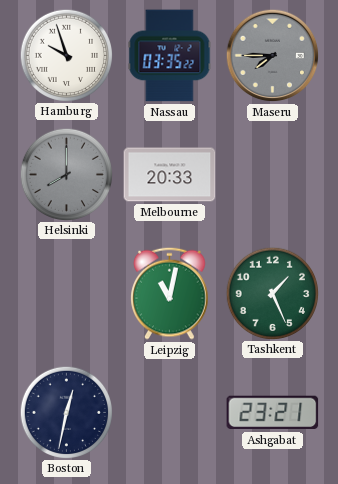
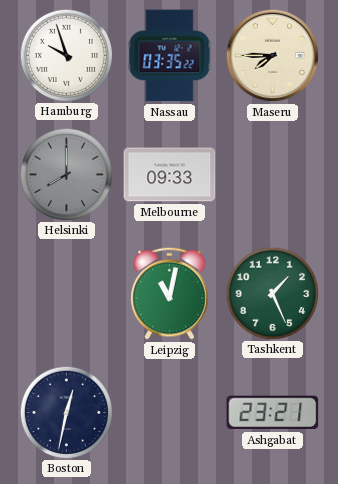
Maseru dial: grey -> cream (273, 56)
Melbourne: 20:33 -> 09:33 (170, 175)
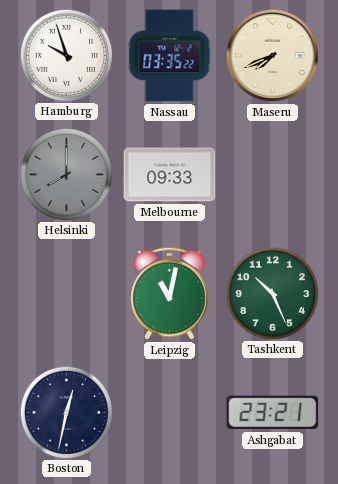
Maseru: 7:45 -> 7:41 (273, 56)
Tashkent: 1:26 -> 10:26 (272, 293)
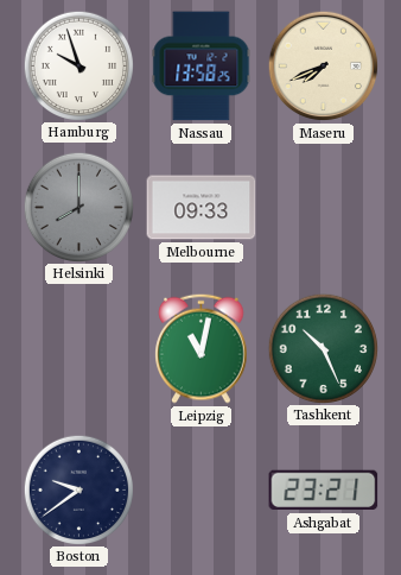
Nassau: 03:35 -> 13:58 (202, 67)
Boston: 12:32 -> 9:39 (78, 489)
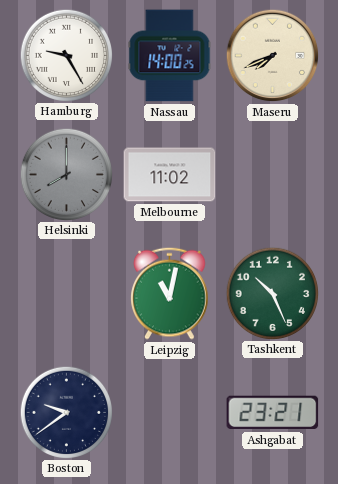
Hamburg: 9:57 -> 9:25 (66, 55)
Nassau: 13:58 -> 14:00 (170, 56)
Melbourne: 09:33 -> 11:02 (170, 175)
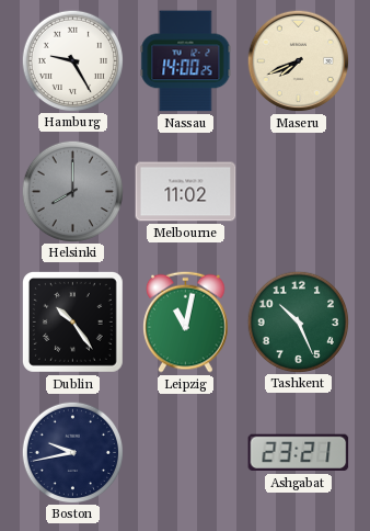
Dublin: none -> 10:24 (72, 321)
Boston: 9:39 -> 9:43 (72, 452)
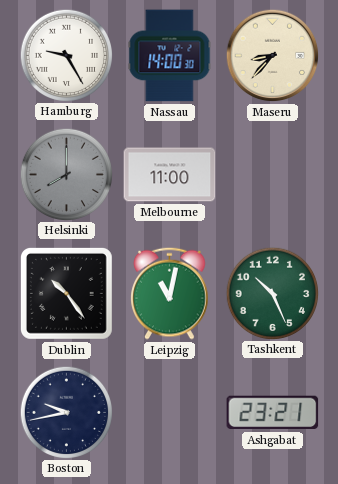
Nassau: 14:00:25 -> 14:00:30 (170, 56)
Maseru: 7:41 -> 8:37 (273, 56)
Melbourne: 11:02 -> 11:00 (170, 175)
